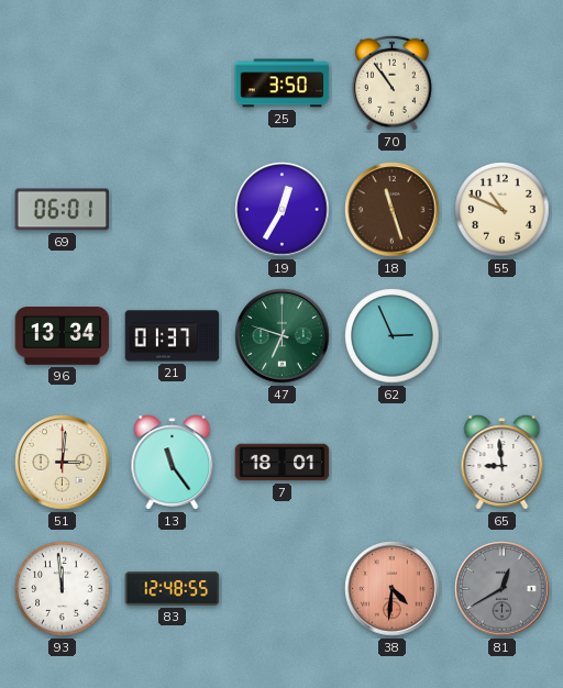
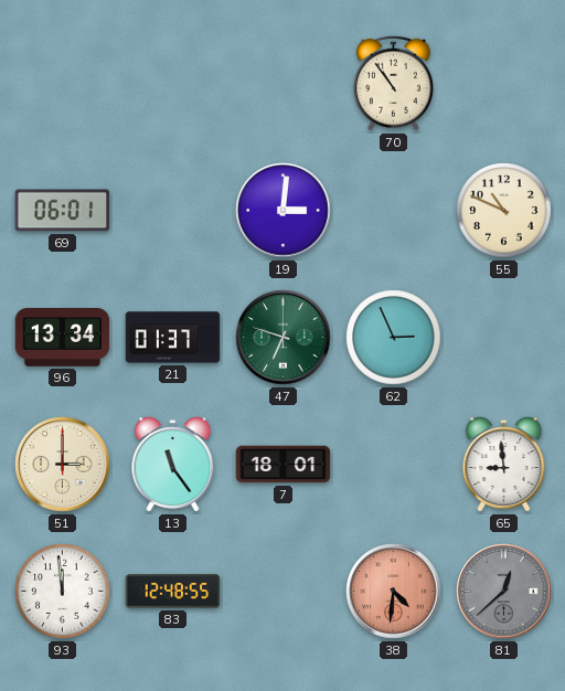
25: 3:50 -> none (283, 84)
19: 12:35 -> 3:01 (284, 211)
18: 11:27 -> none (393, 210)
51: 3:01 -> 3:00 (63, 465)
81: 12:40 -> 12:38 (504, 592)
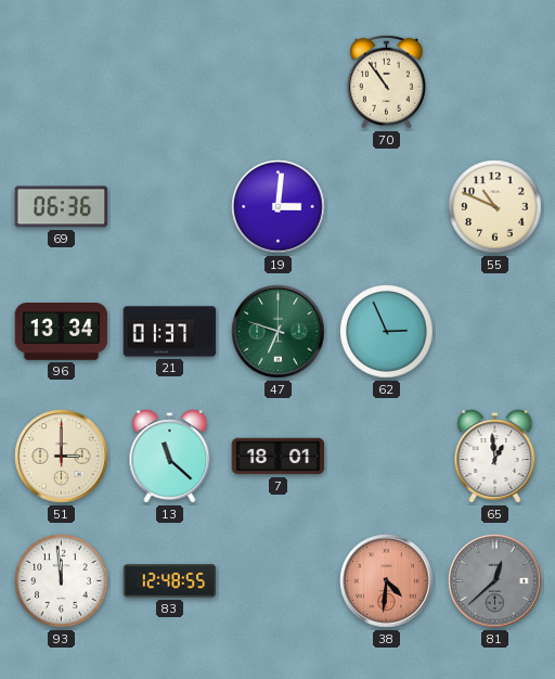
69: 06:01 -> 06:36 (62, 207)
13: 11:24 -> 11:22 (170, 457)
65: 8:59 -> 12:59 (495, 457)
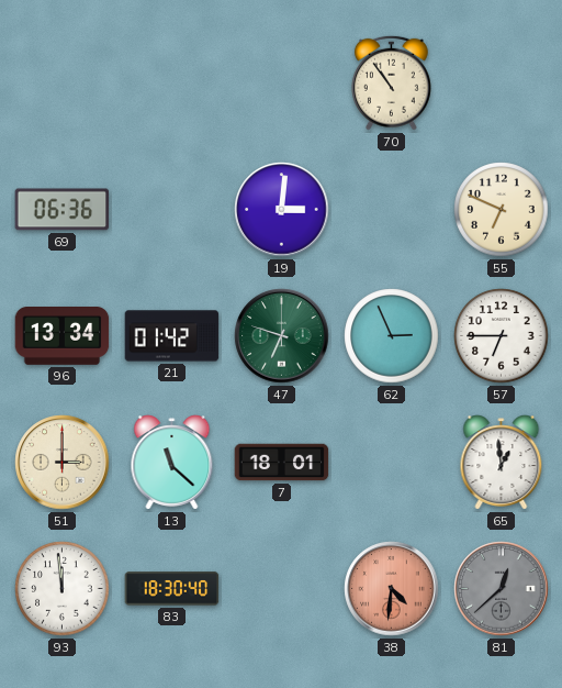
55: 10:49 -> 6:49 (502, 210)
21: 01:37 -> 01:42 (172, 336)
57: none -> 6:45 (502, 336)
83: 12:48 -> 18:30 (172, 589)
